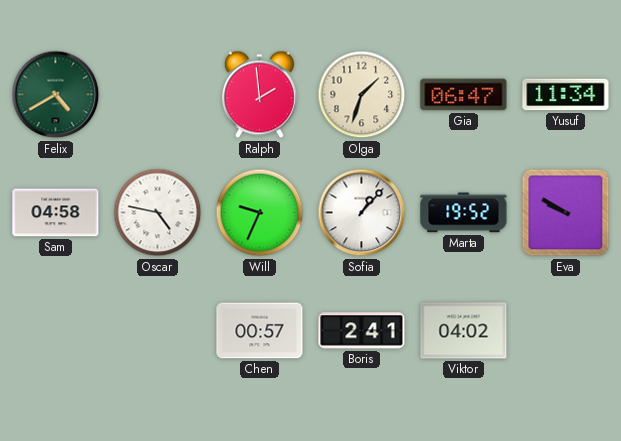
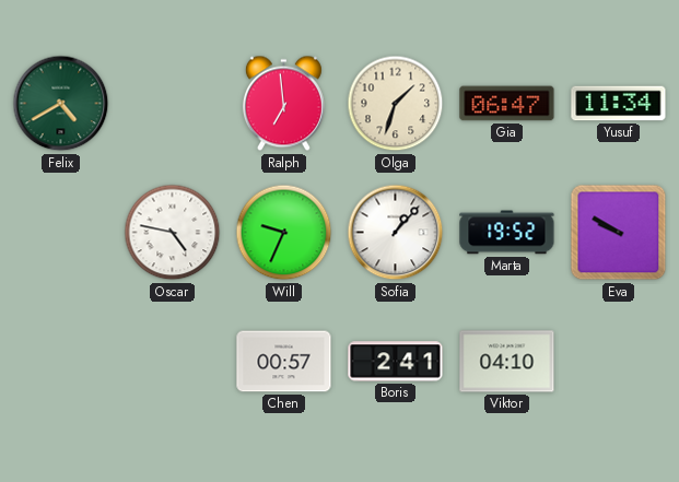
Ralph: 1:59 -> 6:59 (283, 104)
Sam: 04:58 -> none (56, 213)
Viktor: 04:02 -> 04:10 (507, 362)
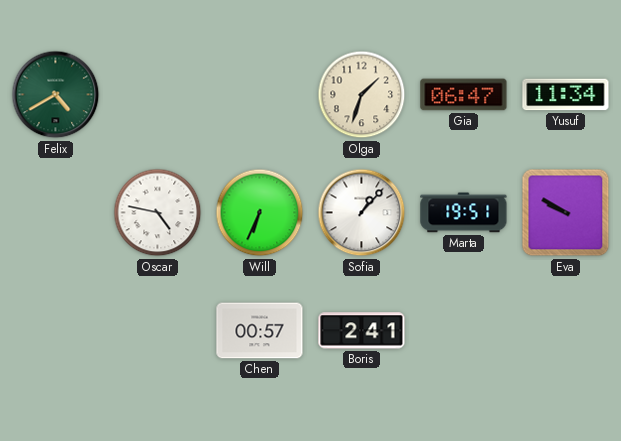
Ralph: 6:59 -> none (283, 104)
Will: 9:34 -> 6:34 (260, 213)
Marta: 19:52 -> 19:51 (464, 213)
Viktor: 04:10 -> none (507, 362)
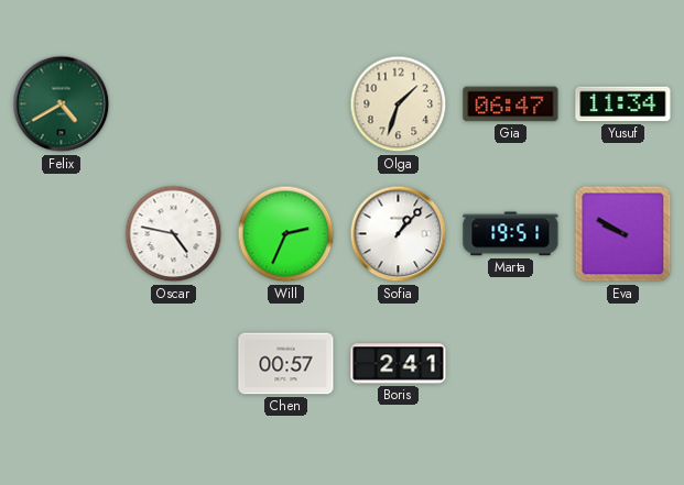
Will: 6:34 -> 2:34 (286, 234)
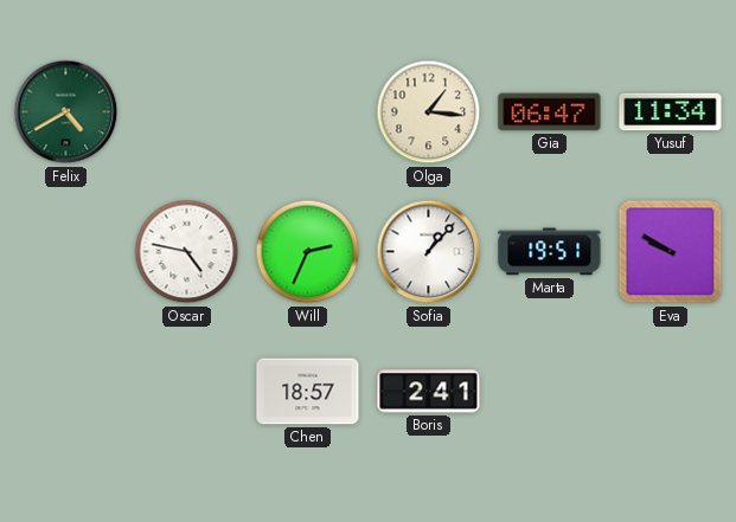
Olga: 1:33 -> 1:16 (429, 112)
Chen: 00:57 -> 18:57 (308, 392)
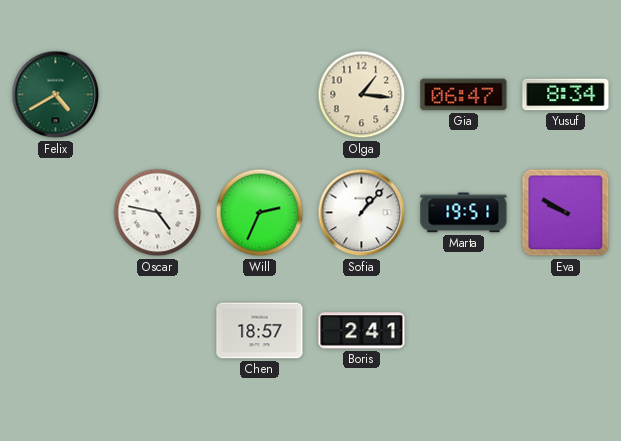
Yusuf: 11:34 -> 8:34 (566, 95)
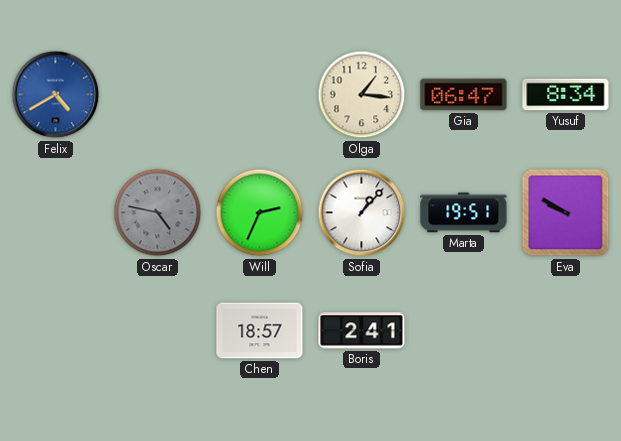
Felix dial: green -> blue (56, 95)
Oscar dial: white -> grey (158, 213)
